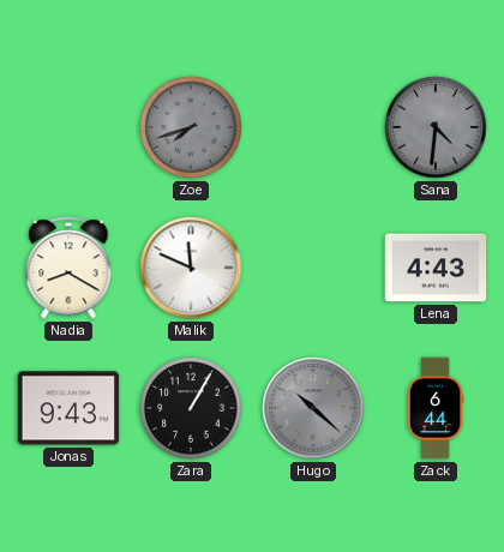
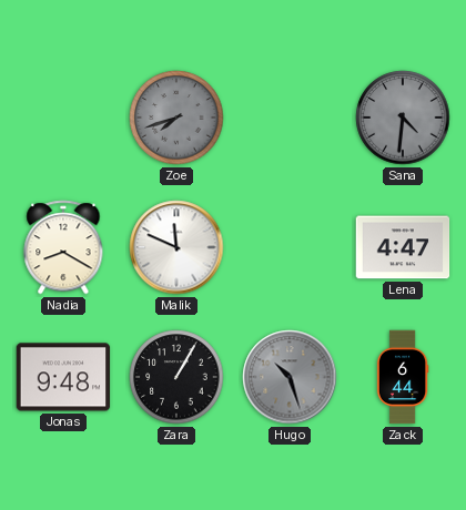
Lena: 4:43 -> 4:47 (403, 247)
Jonas: 9:43 -> 9:48 (63, 377)
Hugo: 10:22 -> 10:27 (290, 377)
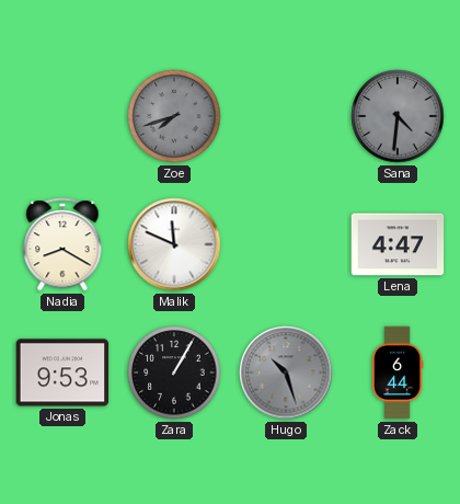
Jonas: 9:48 -> 9:53 (62, 373)
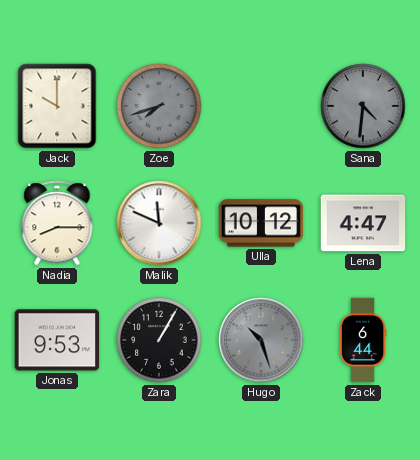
Jack: none -> 10:00 (57, 106)
Nadia: 8:20 -> 8:15 (57, 223)
Ulla: none -> 10:12 (261, 223)
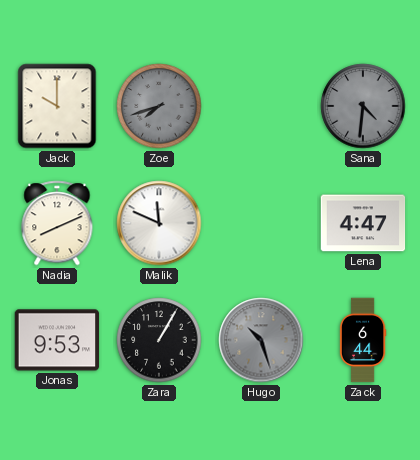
Nadia: 8:15 -> 8:11 (57, 223)
Ulla: 10:12 -> none (261, 223)
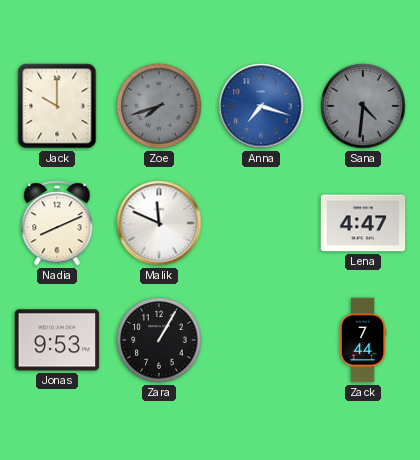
Anna: none -> 7:18 (261, 106)
Hugo: 10:27 -> none (261, 340)
Zack: 6:44 -> 7:44 (363, 340)
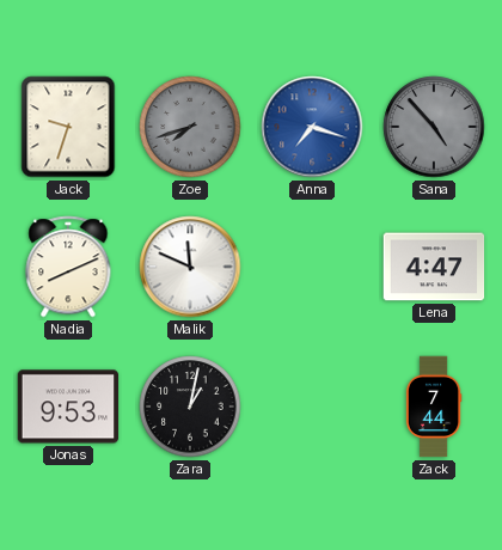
Jack: 10:00 -> 9:33 (68, 127)
Sana: 4:31 -> 4:53 (434, 127)
Zara: 1:05 -> 1:02 (190, 407)
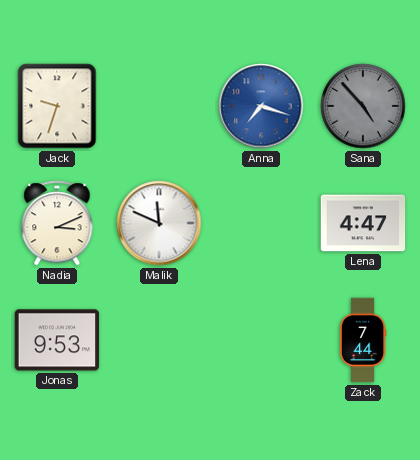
Zoe: 7:42 -> none (190, 127)
Nadia: 8:11 -> 3:11 (57, 223)
Zara: 1:02 -> none (190, 407)
